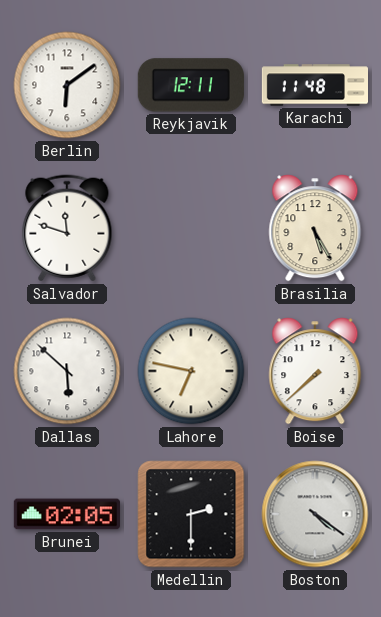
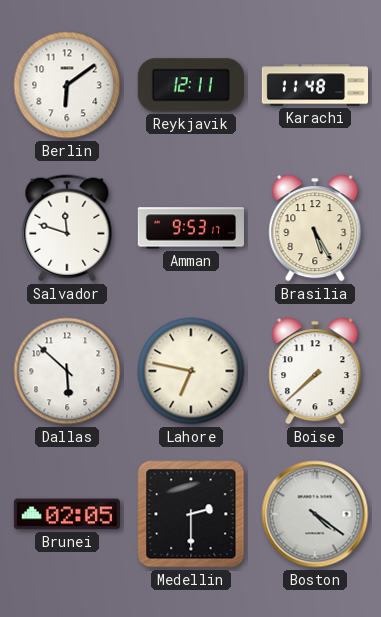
Amman: none -> 9:53 (190, 228)
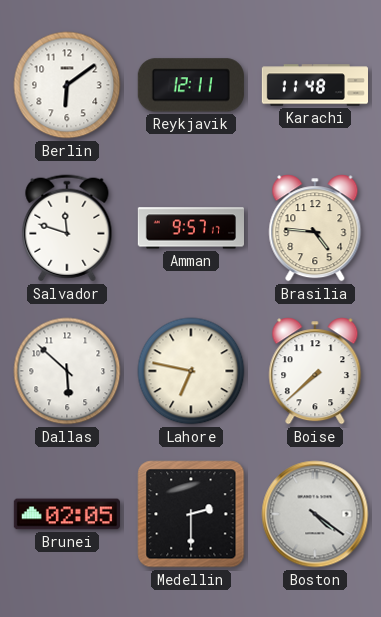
Amman: 9:53 -> 9:57 (190, 228)
Brasilia: 5:25 -> 4:46 (315, 228)
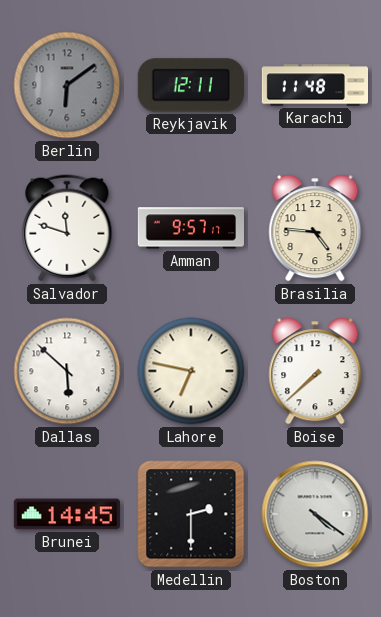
Berlin dial: white -> grey (67, 85)
Brunei: 02:05 -> 14:45 (67, 514)
